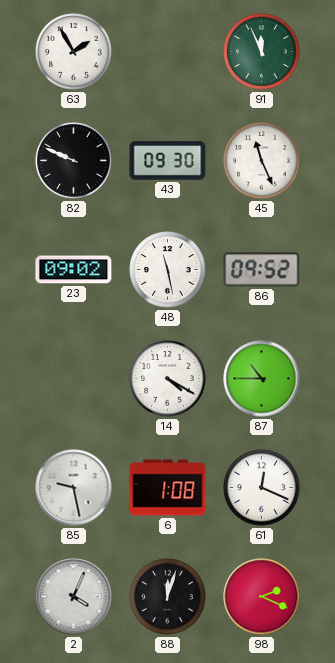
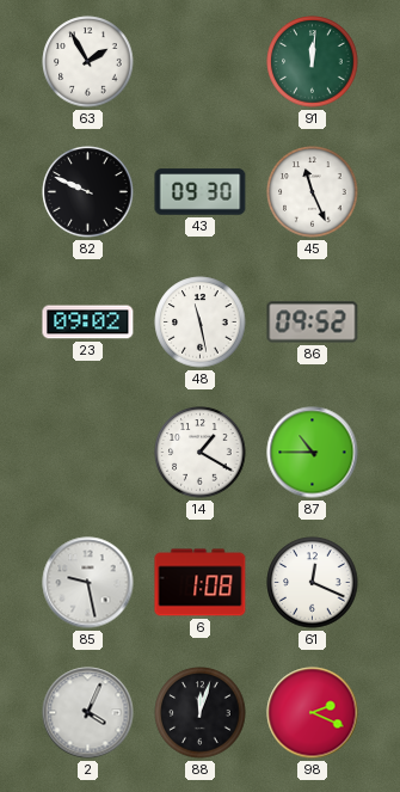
91: 11:56 -> 12:01 (313, 62)
14: 4:20 -> 1:20 (201, 453)
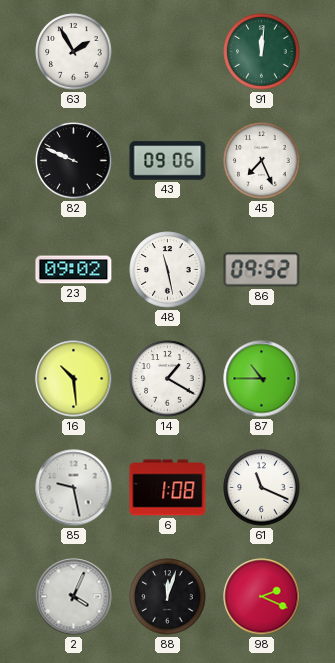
43: 09:30 -> 09:06 (168, 161)
45: 11:26 -> 7:26 (262, 161)
16: none -> 10:29 (74, 379)
61: 12:19 -> 11:19 (262, 488)
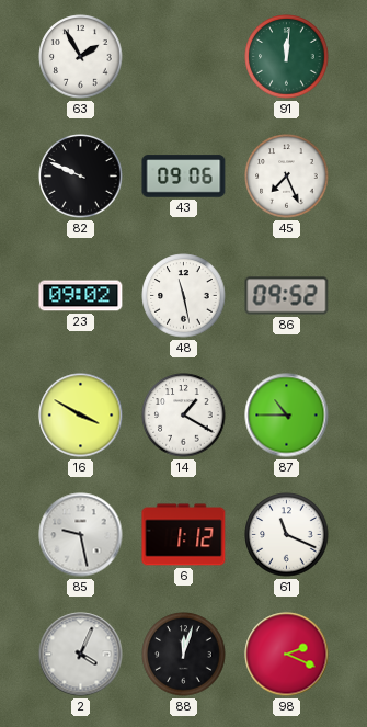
16: 10:29 -> 3:50 (81, 416)
6: 1:08 -> 1:12 (184, 535)
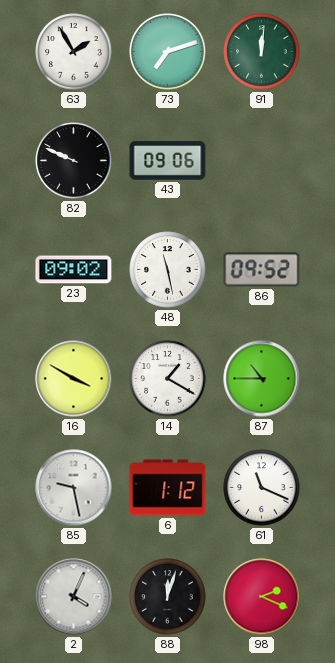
73: none -> 7:12 (168, 52)
45: 7:26 -> none (287, 177)
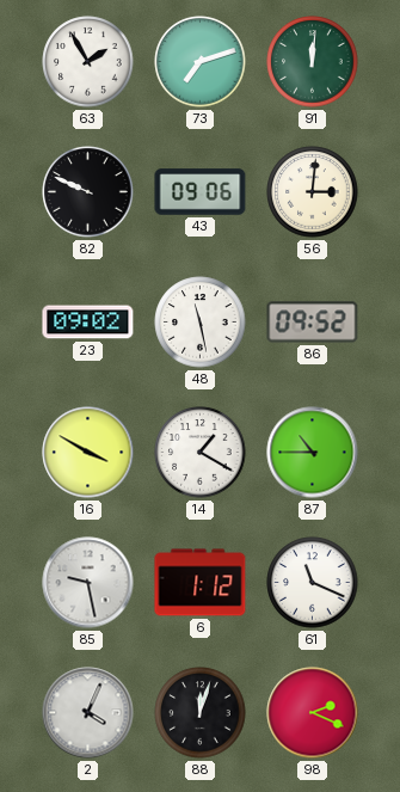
56: none -> 3:01 (313, 192)
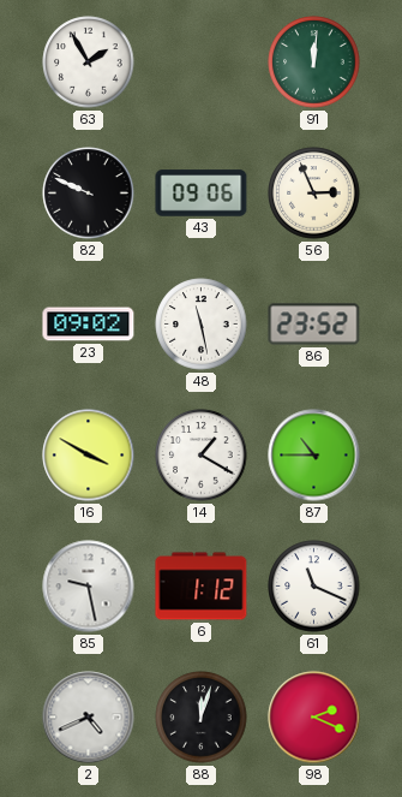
73: 7:12 -> none (201, 62)
56: 3:01 -> 2:56 (314, 194)
86: 09:52 -> 23:52 (314, 325)
2: 4:04 -> 4:41 (89, 718)
